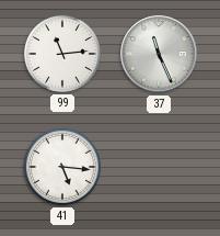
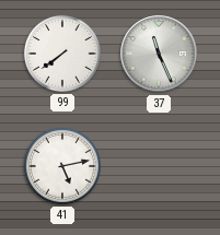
99: 11:14 -> 7:39 (62, 54)
41: 5:16 -> 5:13 (62, 166)
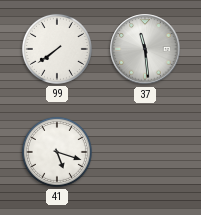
37: 11:26 -> 11:29 (145, 49)
41: 5:13 -> 5:18 (57, 152)
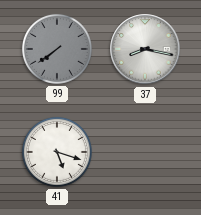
99 dial: white -> grey (57, 49)
37: 11:29 -> 8:17 (145, 49)
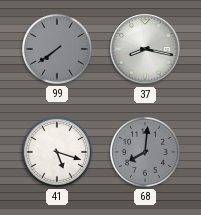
68: none -> 8:01 (145, 152)
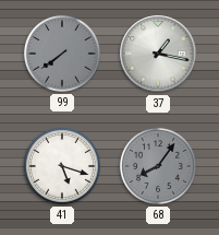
37: 8:17 -> 1:17 (158, 54)
68: 8:01 -> 8:06 (158, 166)
